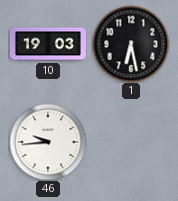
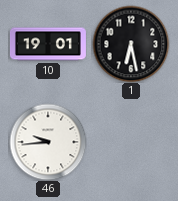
10: 19:03 -> 19:01 (48, 44)
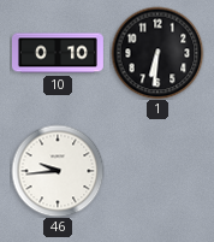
10: 19:01 -> 0:10 (58, 53)
1: 6:28 -> 6:31 (157, 53)
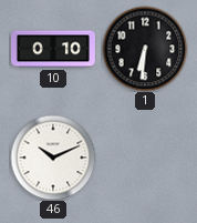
46: 9:44 -> 10:11 (53, 158)
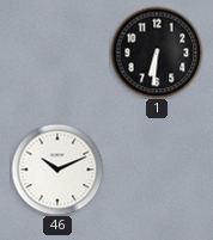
10: 0:10 -> none (53, 49)
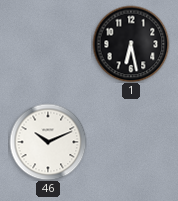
1: 6:31 -> 6:28 (131, 44)
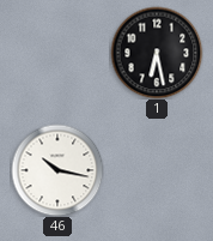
46: 10:11 -> 10:17 (57, 170)
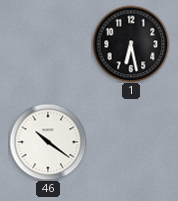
46: 10:17 -> 10:21 (48, 142)
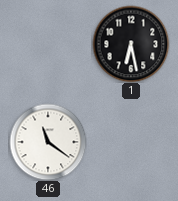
46: 10:21 -> 11:21 (48, 142)
